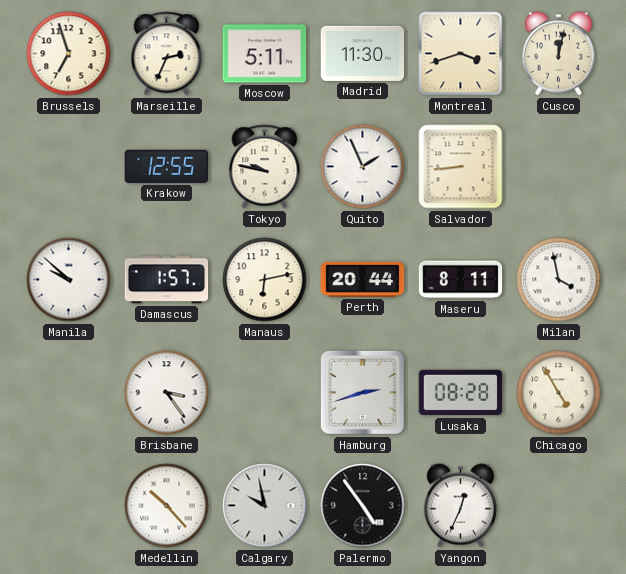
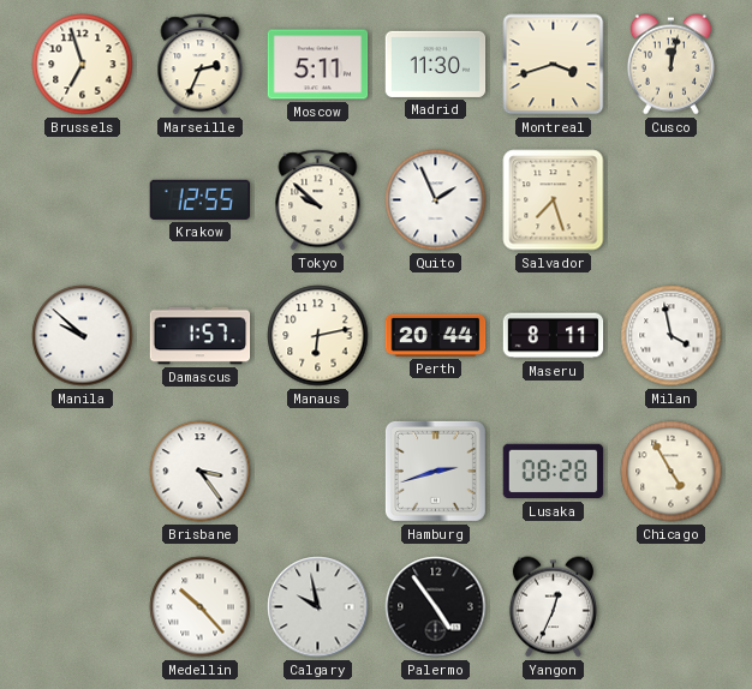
Tokyo: 9:47 -> 9:52 (318, 200)
Salvador: 8:44 -> 7:27 (554, 200)
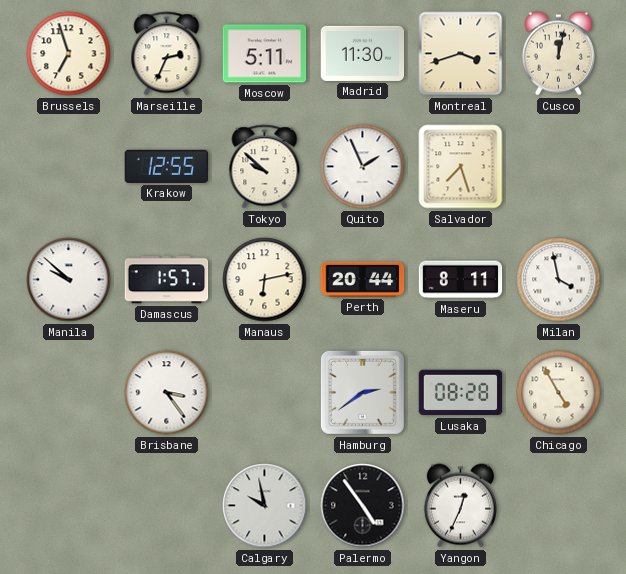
Hamburg: 2:42 -> 2:39 (362, 392)
Medellin: 10:23 -> none (201, 607)
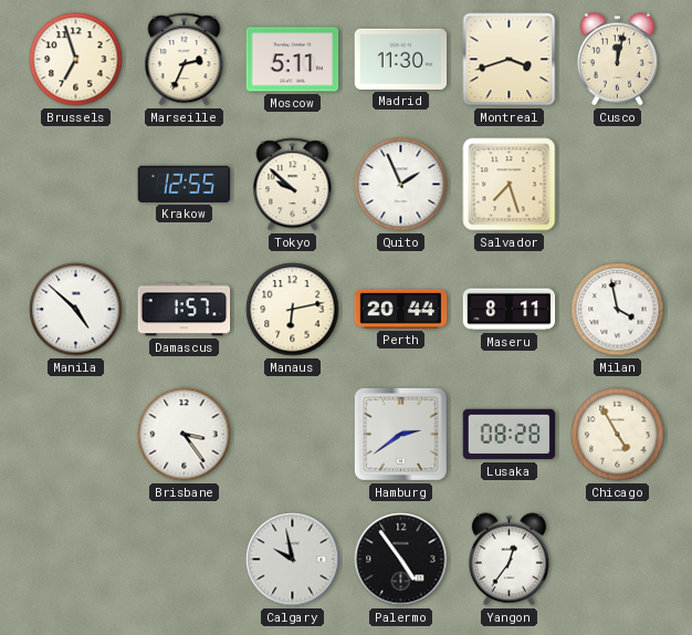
Manila: 9:52 -> 4:52 (76, 310)
Yangon: 12:34 -> 12:36 (508, 560)
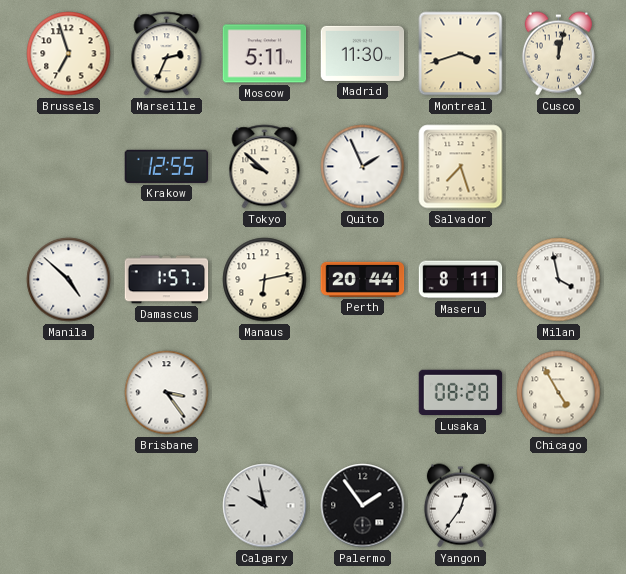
Hamburg: 2:39 -> none (400, 434)
Palermo: 4:54 -> 1:54 (363, 506)
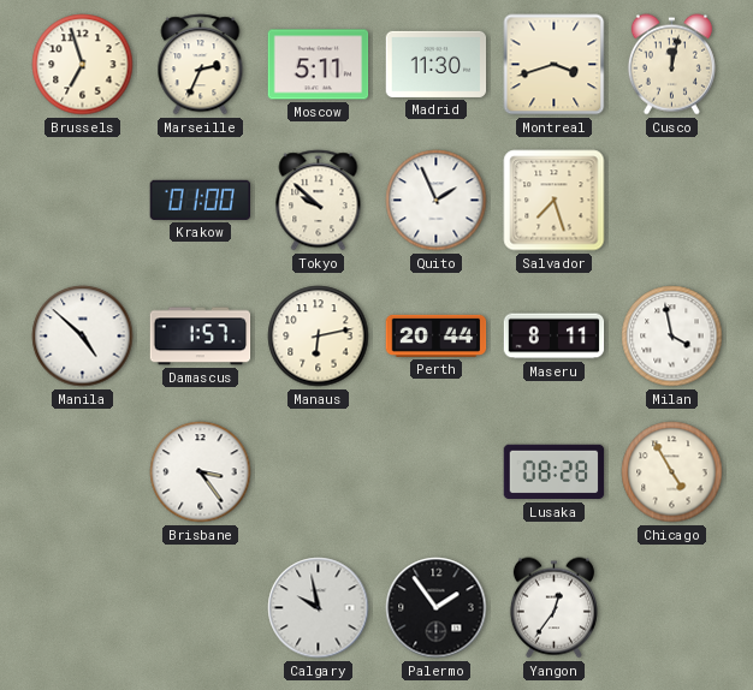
Krakow: 12:55 -> 01:00 (201, 200)
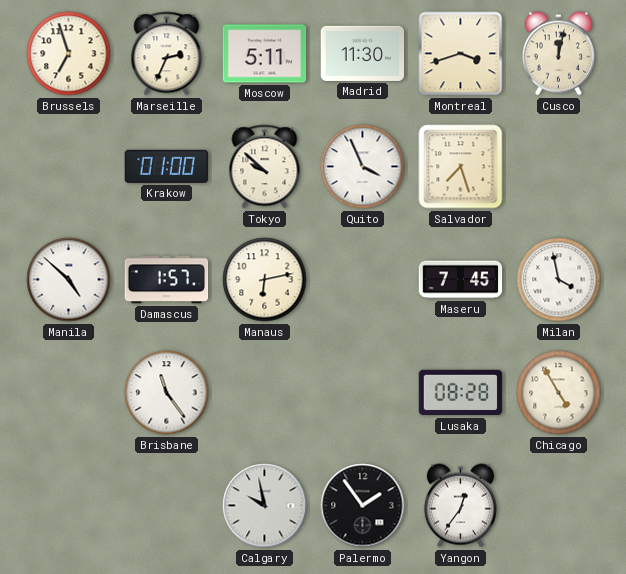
Quito: 1:56 -> 3:56 (363, 167)
Perth: 20:44 -> none (437, 335)
Maseru: 8:11 -> 7:45 (461, 280)
Brisbane: 3:24 -> 11:24 (167, 393)
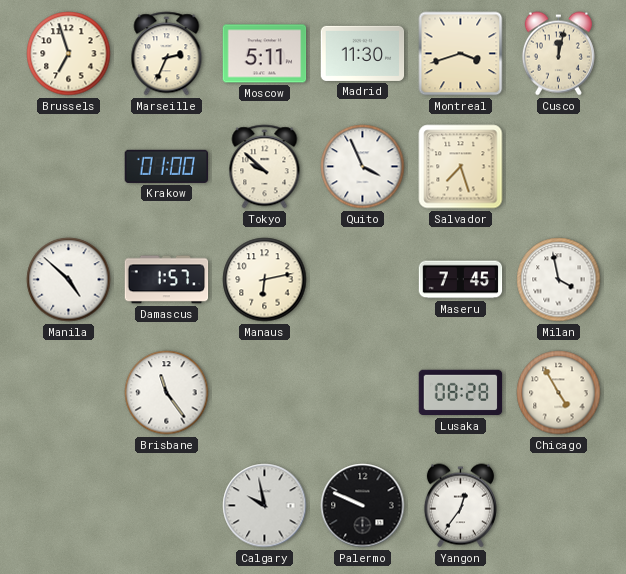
Palermo: 1:54 -> 9:49 (363, 506)
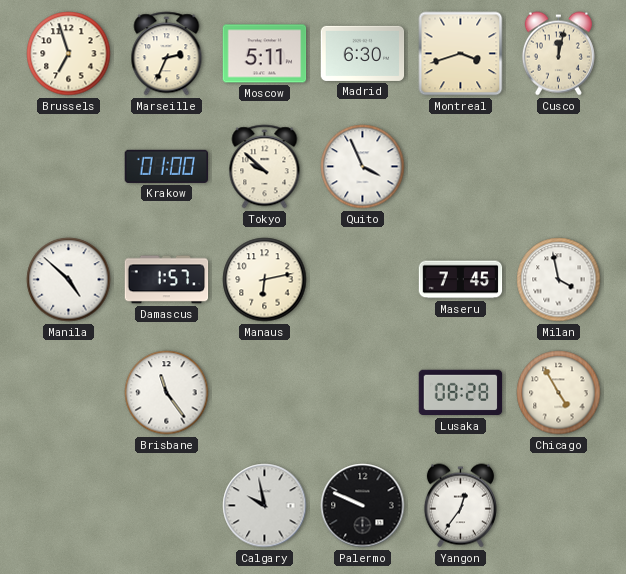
Madrid: 11:30 -> 6:30 (363, 53)
Salvador: 7:27 -> none (461, 167)
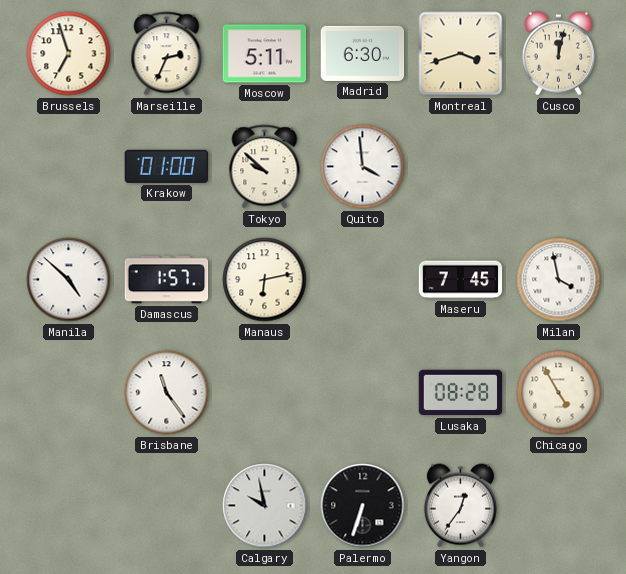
Quito: 3:56 -> 3:59 (363, 167)
Palermo: 9:49 -> 6:33 (363, 506)
